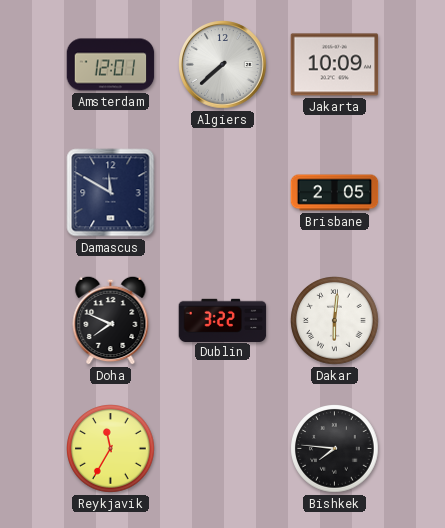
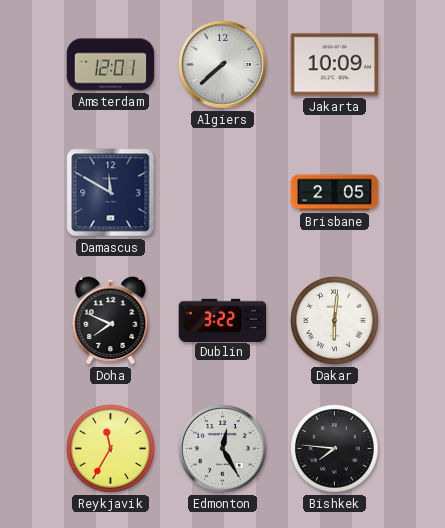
Edmonton: none -> 12:25 (223, 449)
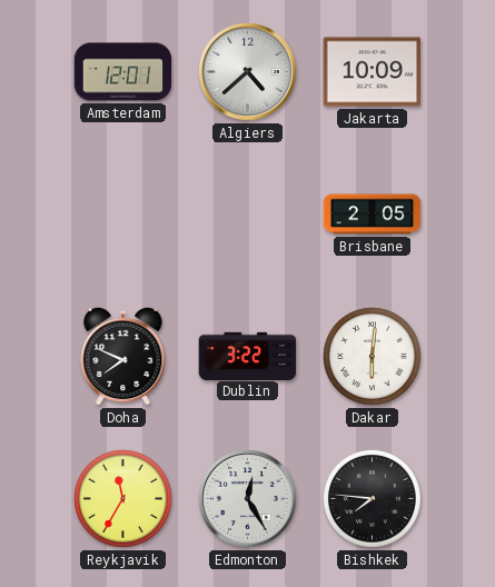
Algiers: 7:38 -> 4:38 (248, 72)
Damascus: 11:50 -> none (111, 193)
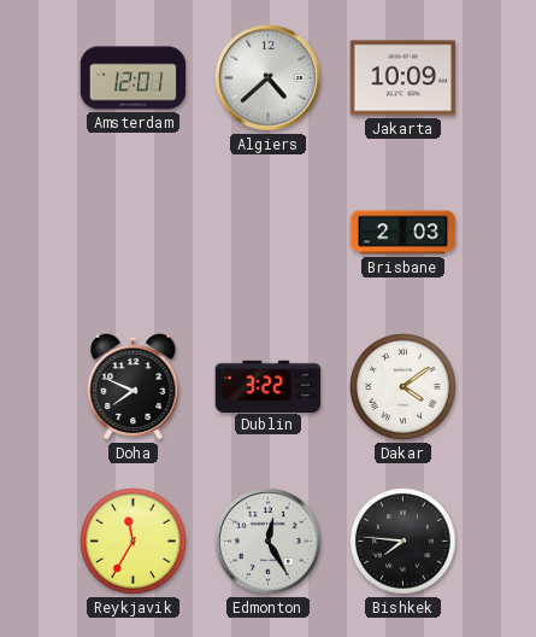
Brisbane: 2:05 -> 2:03 (404, 233)
Dakar: 6:01 -> 4:09 (404, 387)
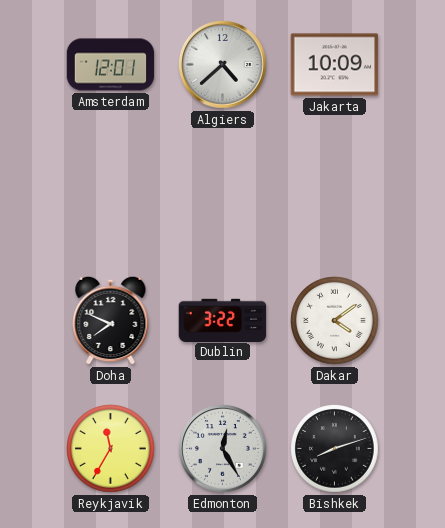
Brisbane: 2:03 -> none (404, 233)
Bishkek: 7:46 -> 8:12 (335, 449)
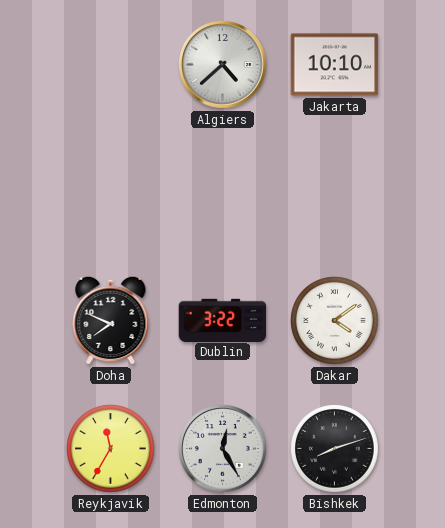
Amsterdam: 12:01 -> none (111, 65)
Jakarta: 10:09 -> 10:10 (335, 65)
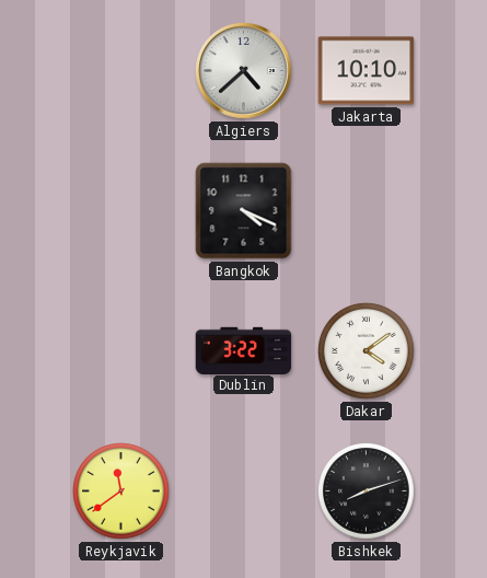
Bangkok: none -> 4:19 (244, 211)
Doha: 7:49 -> none (111, 320)
Reykjavik: 11:35 -> 11:39 (121, 492)
Edmonton: 12:25 -> none (223, 449)
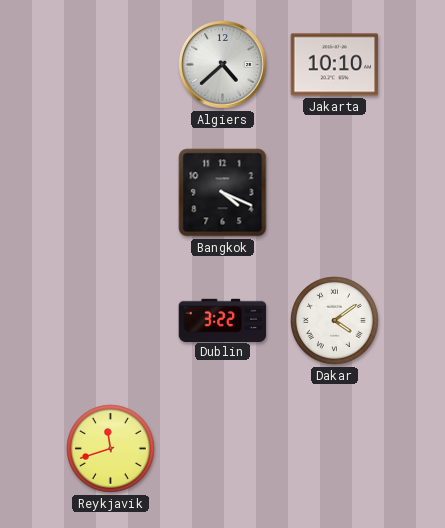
Reykjavik: 11:39 -> 11:42 (111, 449)
Bishkek: 8:12 -> none (367, 492)
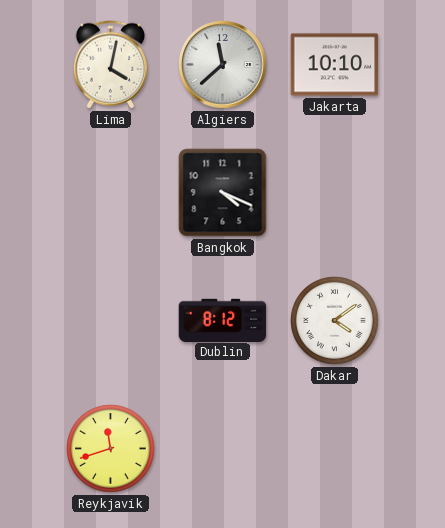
Lima: none -> 4:02 (110, 65)
Algiers: 4:38 -> 11:38 (223, 65)
Dublin: 3:22 -> 8:12 (223, 320)
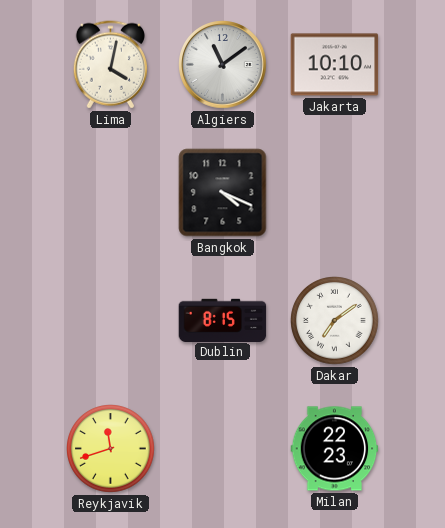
Algiers: 11:38 -> 11:09 (223, 65)
Dublin: 8:12 -> 8:15 (223, 320)
Dakar: 4:09 -> 7:09 (335, 321)
Milan: none -> 22:23 (335, 449)
